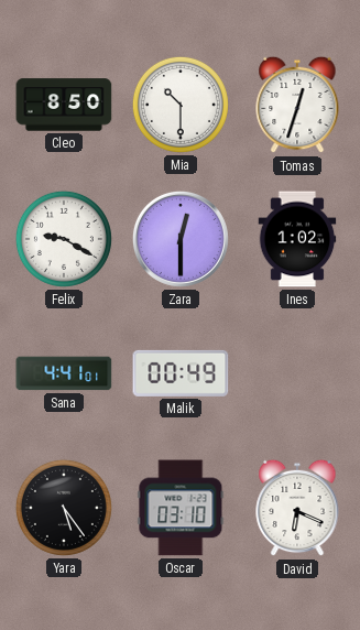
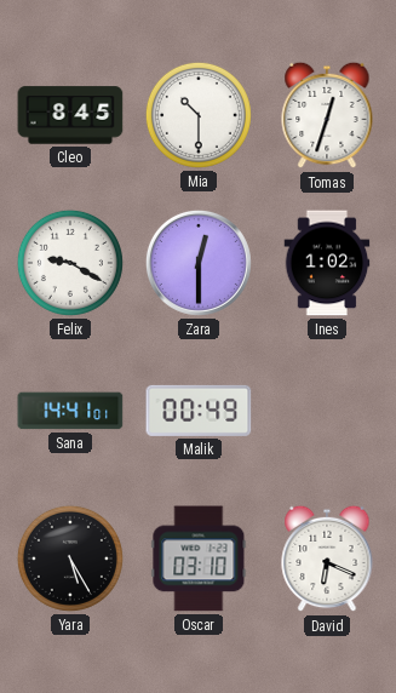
Cleo: 8:50 -> 8:45 (70, 115)
Sana: 4:41 -> 14:41 (70, 411)
Yara: 5:24 -> 5:25 (70, 559)
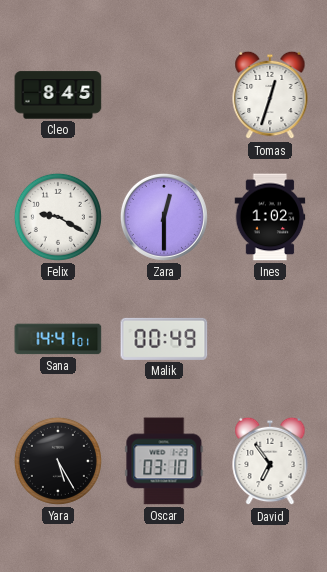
Mia: 10:30 -> none (199, 115)
David: 6:19 -> 6:54 (270, 461)
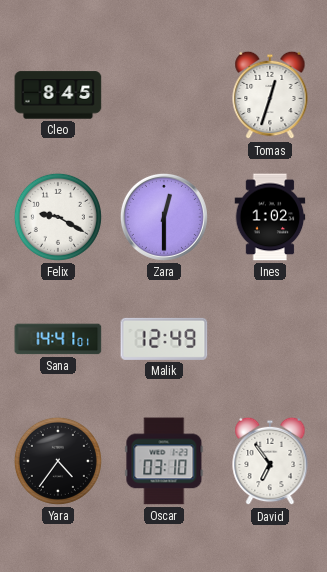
Malik: 00:49 -> 12:49 (164, 339)
Yara: 5:25 -> 4:36 (58, 461)
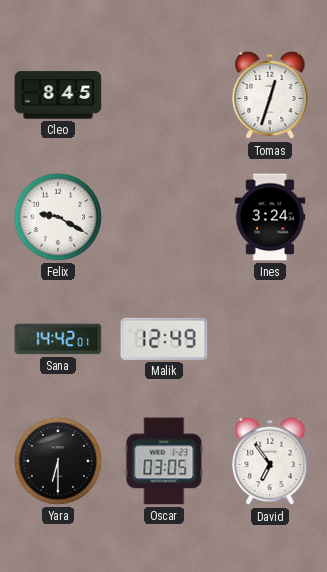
Zara: 12:30 -> none (164, 217)
Ines: 1:02 -> 3:24 (270, 217)
Sana: 14:41 -> 14:42 (58, 339)
Yara: 4:36 -> 6:30 (58, 461)
Oscar: 03:10 -> 03:05 (164, 461)
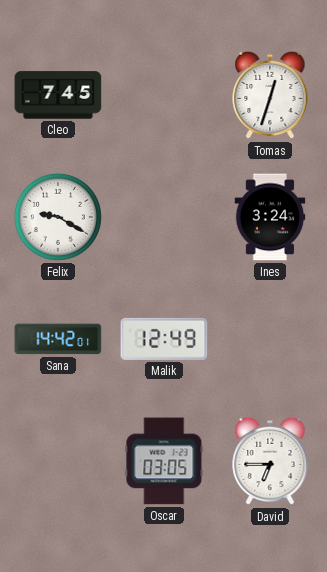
Cleo: 8:45 -> 7:45 (58, 95)
Yara: 6:30 -> none (58, 461)
David: 6:54 -> 6:45 (270, 461)
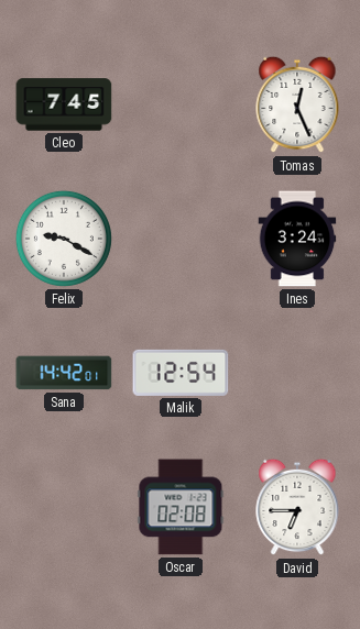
Tomas: 12:33 -> 12:26 (297, 104)
Malik: 12:49 -> 12:54 (181, 373)
Oscar: 03:05 -> 02:08 (181, 507)
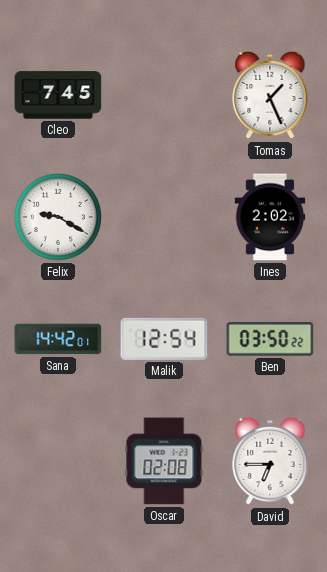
Tomas: 12:26 -> 1:26 (270, 95)
Ines: 3:24 -> 2:02 (270, 217)
Ben: none -> 03:50 (270, 340)
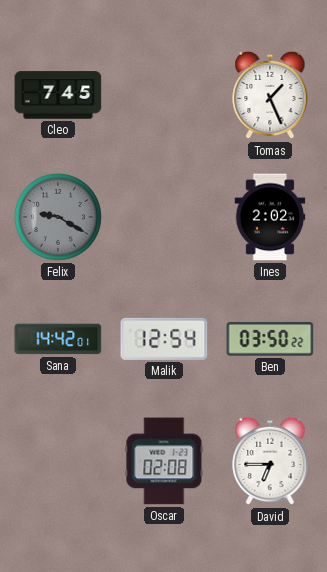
Felix dial: white -> grey (58, 217)
